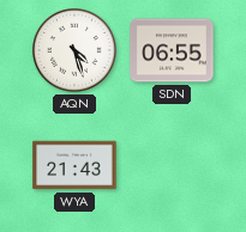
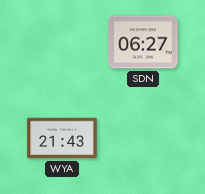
AQN: 4:27 -> none (74, 50)
SDN: 06:55 -> 06:27 (143, 42)
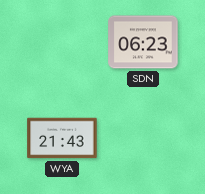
SDN: 06:27 -> 06:23 (143, 42)
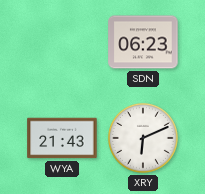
XRY: none -> 6:11 (143, 138)
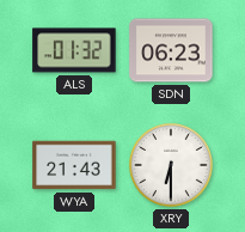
ALS: none -> 01:32 (74, 50)
XRY: 6:11 -> 6:30 (171, 165)
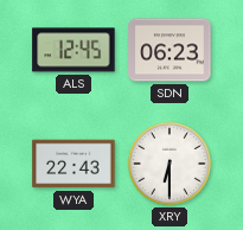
ALS: 01:32 -> 12:45 (73, 50)
WYA: 21:43 -> 22:43 (73, 164)
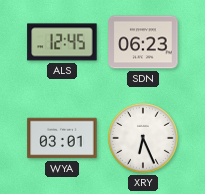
WYA: 22:43 -> 03:01 (62, 138)
XRY: 6:30 -> 6:26 (143, 138)
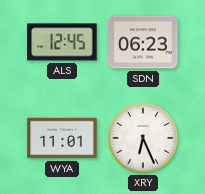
WYA: 03:01 -> 11:01 (62, 138)
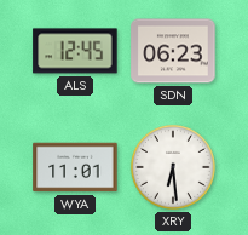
XRY: 6:26 -> 6:29 (173, 167)
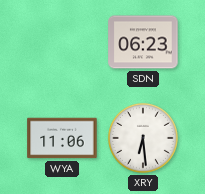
ALS: 12:45 -> none (75, 51)
WYA: 11:01 -> 11:06 (62, 138)
